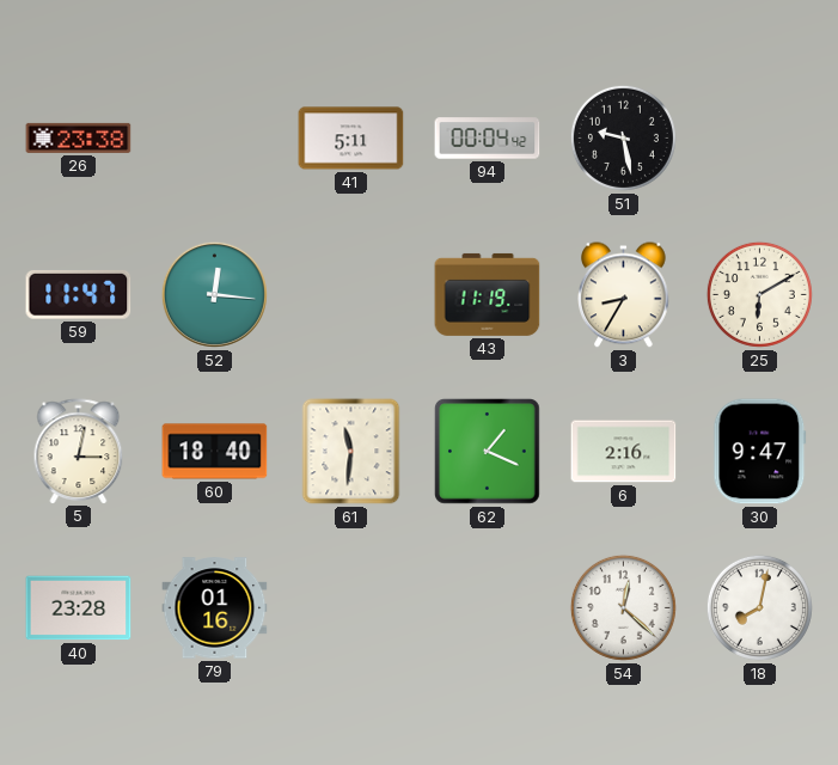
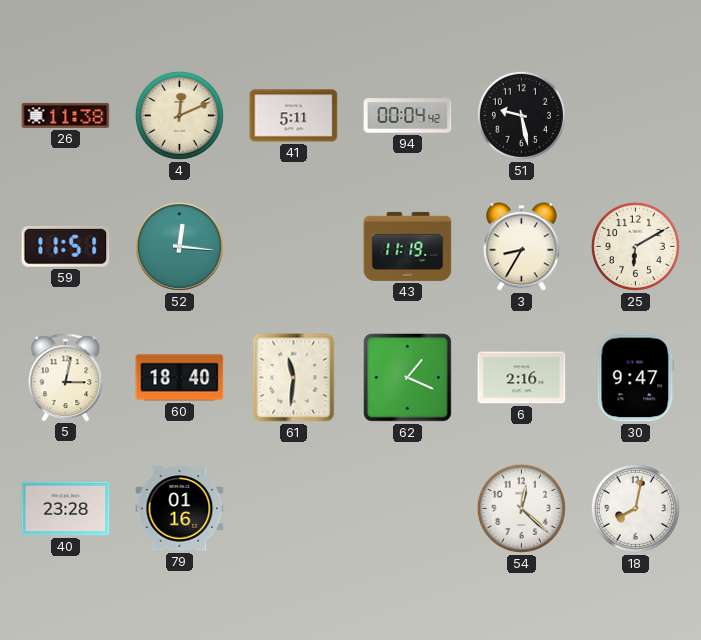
26: 23:38 -> 11:38 (66, 115)
4: none -> 12:11 (179, 115)
59: 11:47 -> 11:51 (66, 246)
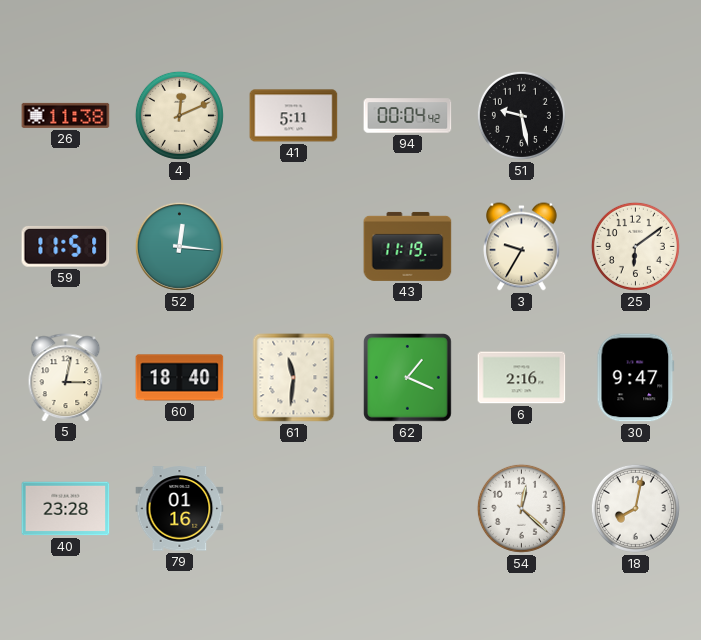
3: 8:35 -> 9:35 (522, 247)
25: 6:10 -> 6:09 (635, 246)
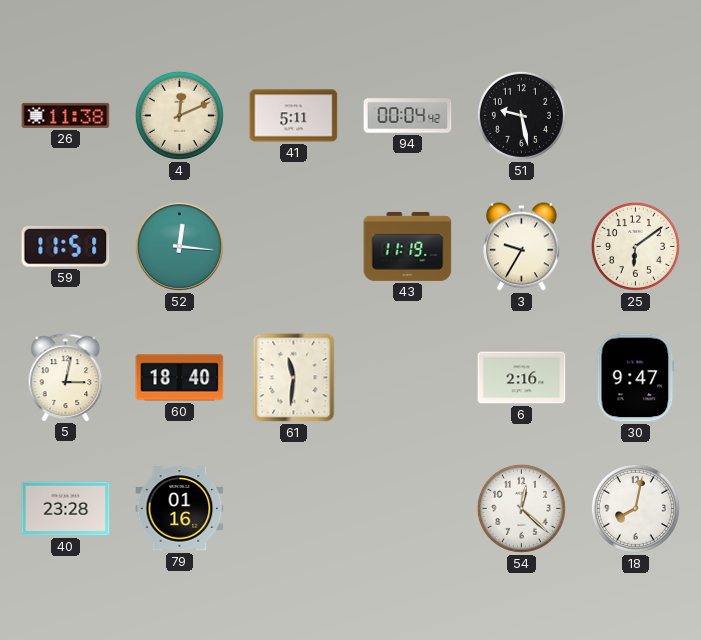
62: 1:19 -> none (408, 378)
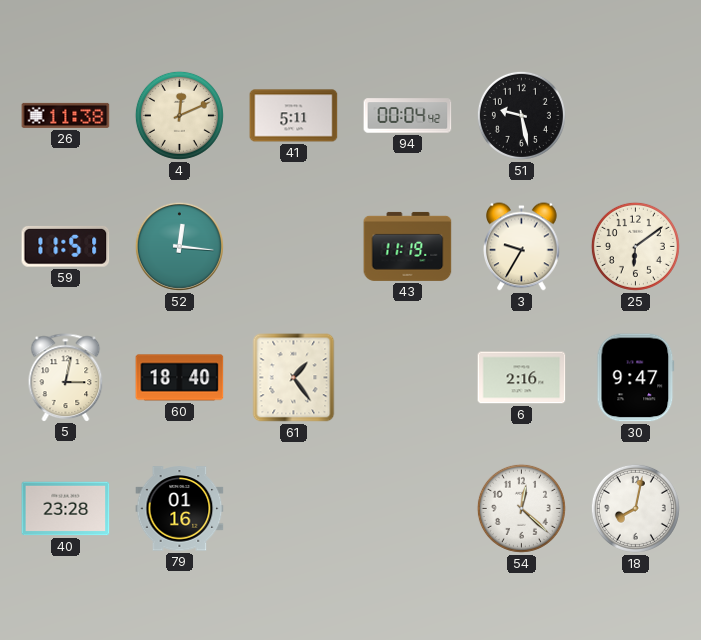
61: 11:31 -> 1:24 (294, 378)
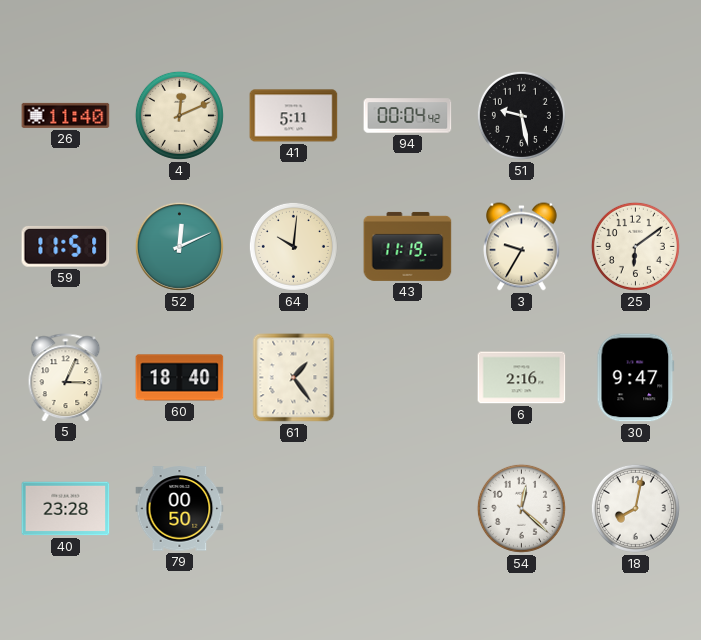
26: 11:38 -> 11:40 (66, 115)
52: 12:16 -> 12:11 (179, 246)
64: none -> 10:01 (293, 246)
5: 3:02 -> 3:04 (66, 377)
79: 01:16 -> 00:50 (180, 509)
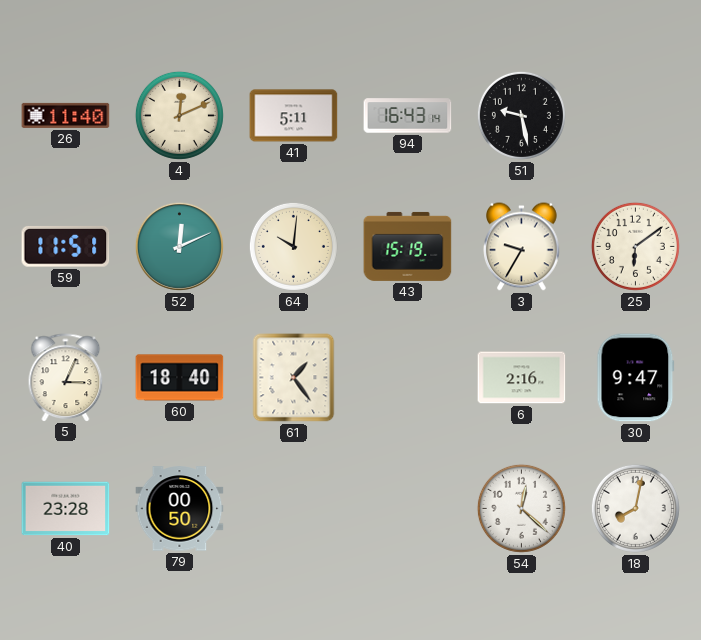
94: 00:04 -> 16:43 (408, 116)
43: 11:19 -> 15:19 (408, 246)
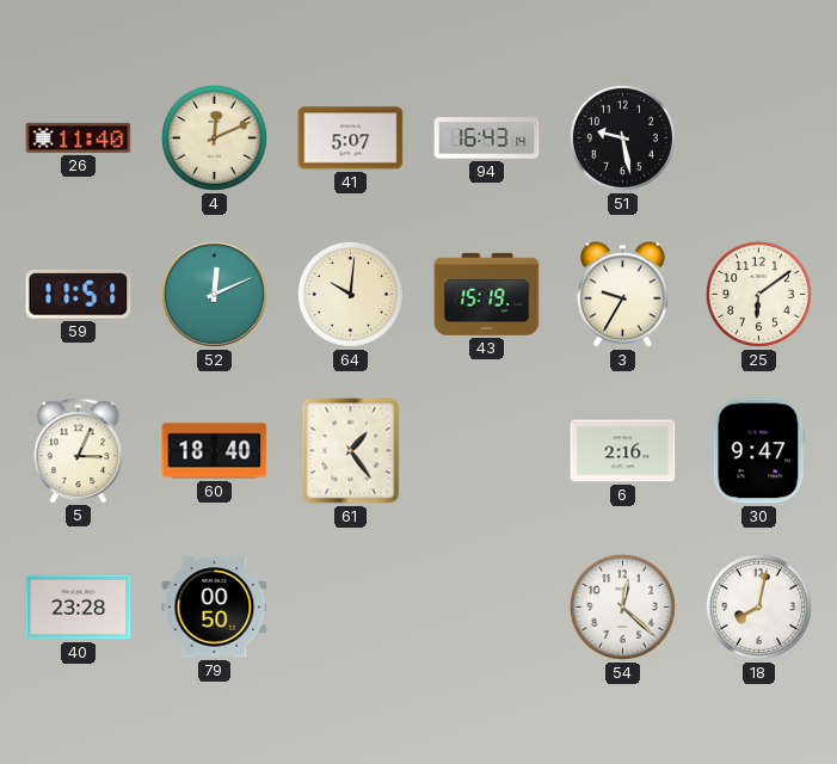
41: 5:11 -> 5:07 (351, 138)
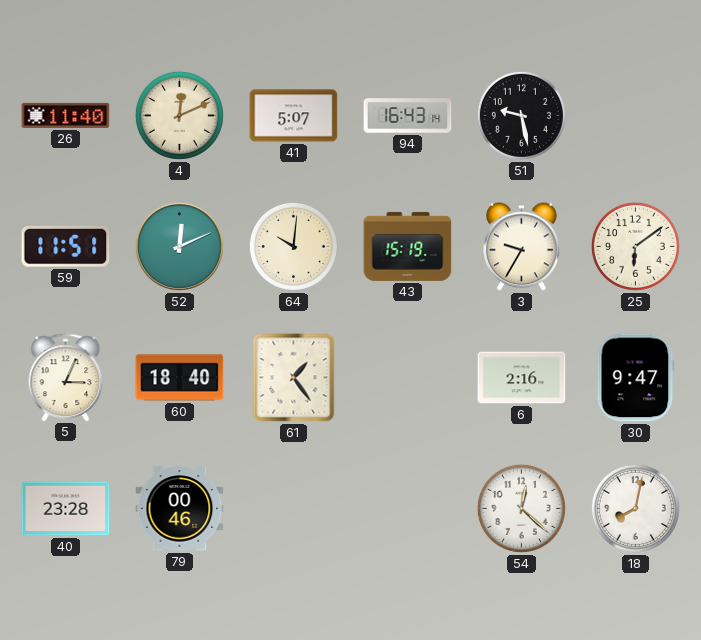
79: 00:50 -> 00:46 (180, 509)
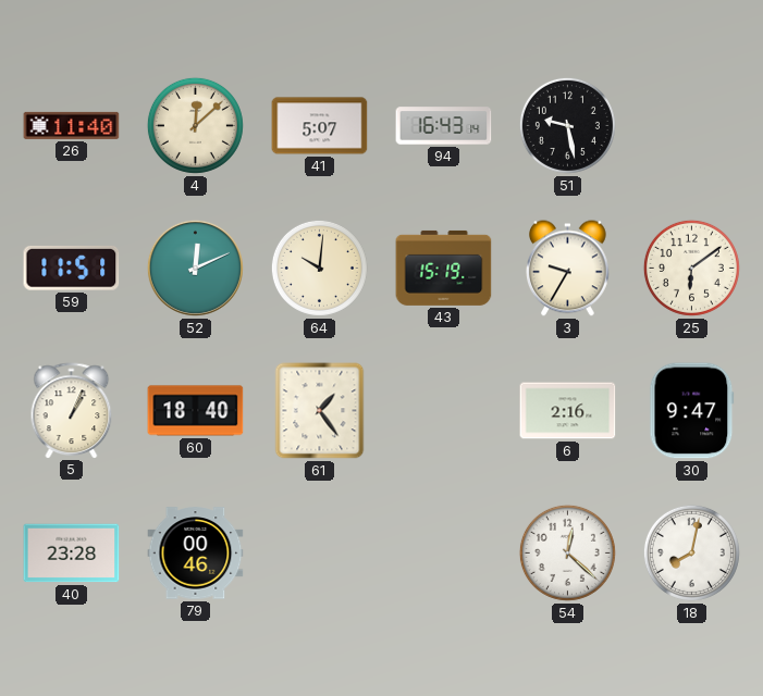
4: 12:11 -> 12:08 (195, 125)
5: 3:04 -> 1:04 (72, 410)
